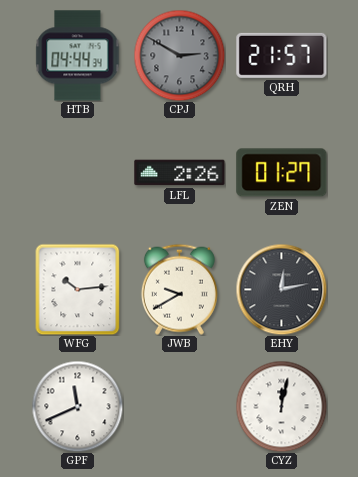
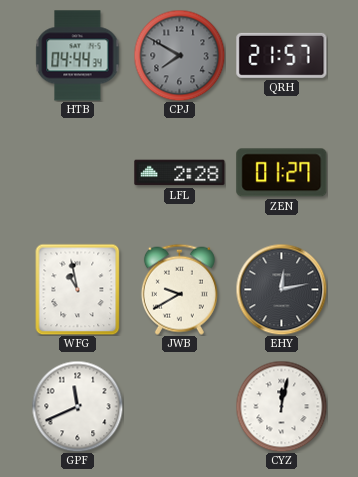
CPJ: 2:50 -> 7:50 (179, 55)
LFL: 2:26 -> 2:28 (180, 173)
WFG: 10:14 -> 10:58 (78, 289)
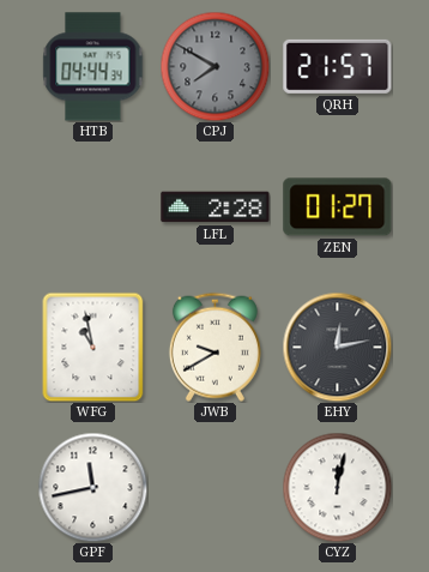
GPF: 11:41 -> 11:43 (92, 487)
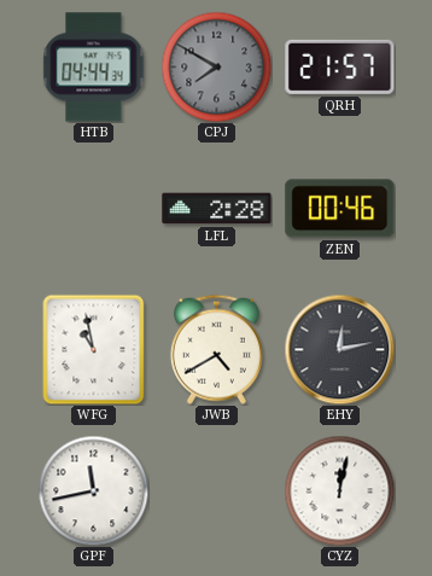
ZEN: 01:27 -> 00:46 (340, 209)
JWB: 9:40 -> 4:40 (216, 349)
